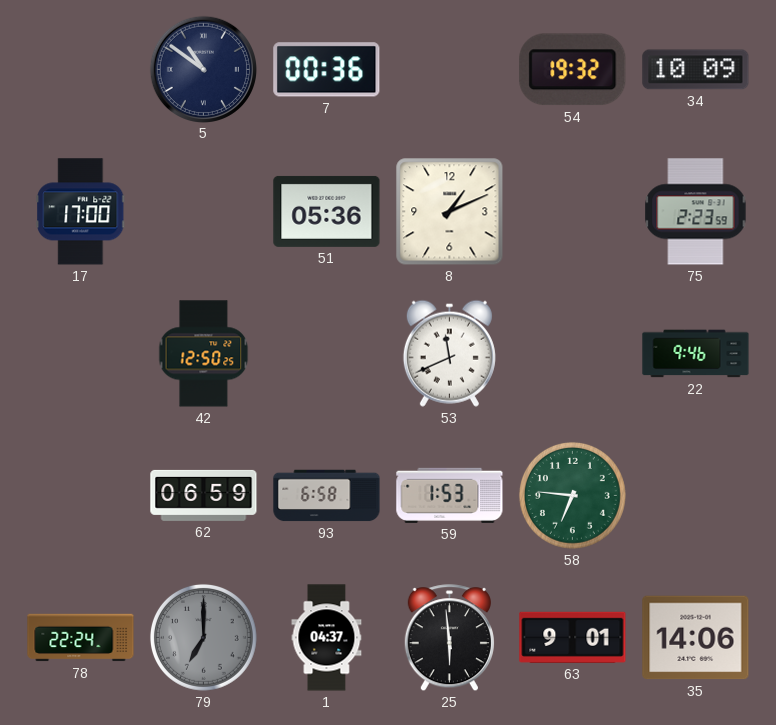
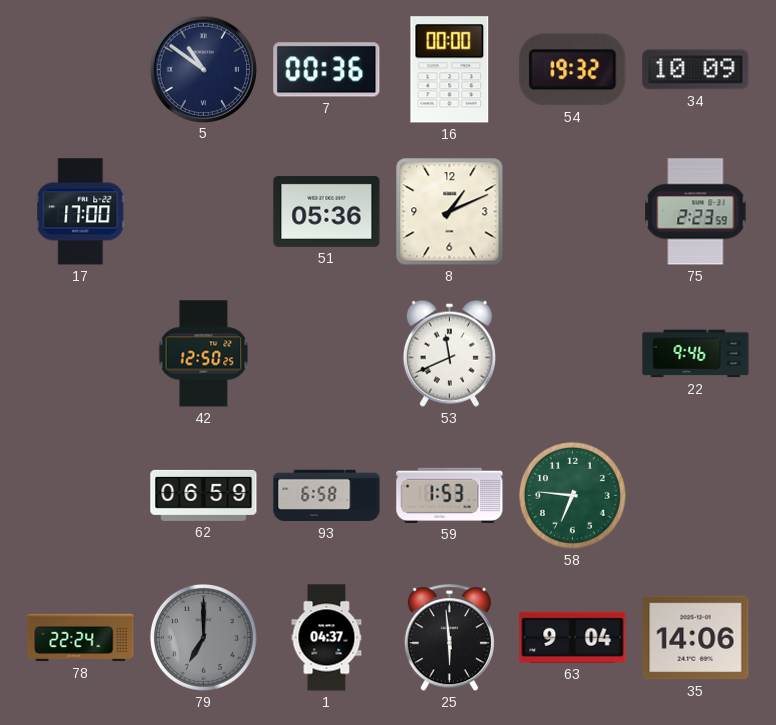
16: none -> 00:00 (450, 70)
63: 9:01 -> 9:04 (573, 637)
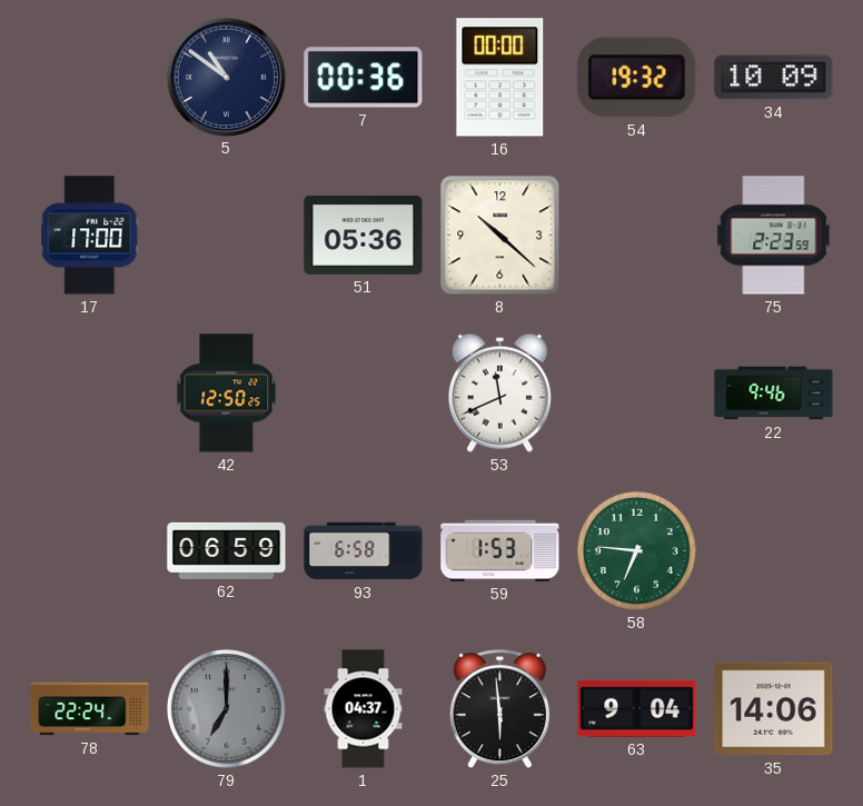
8: 1:11 -> 10:22 (500, 236)
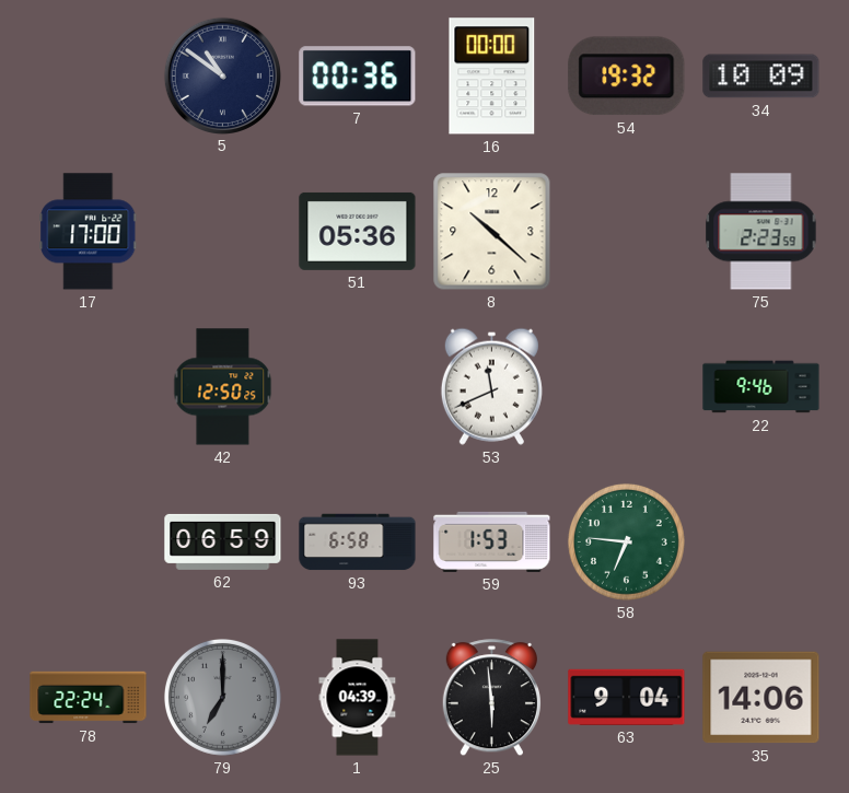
1: 04:37 -> 04:39 (358, 698)
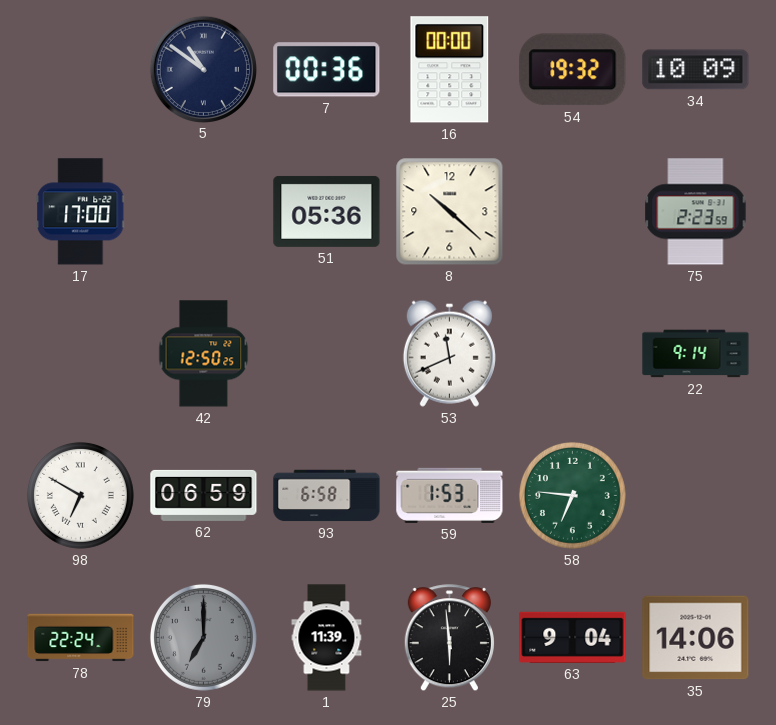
22: 9:46 -> 9:14 (696, 354)
98: none -> 6:50 (80, 495)
1: 04:39 -> 11:39 (327, 638)
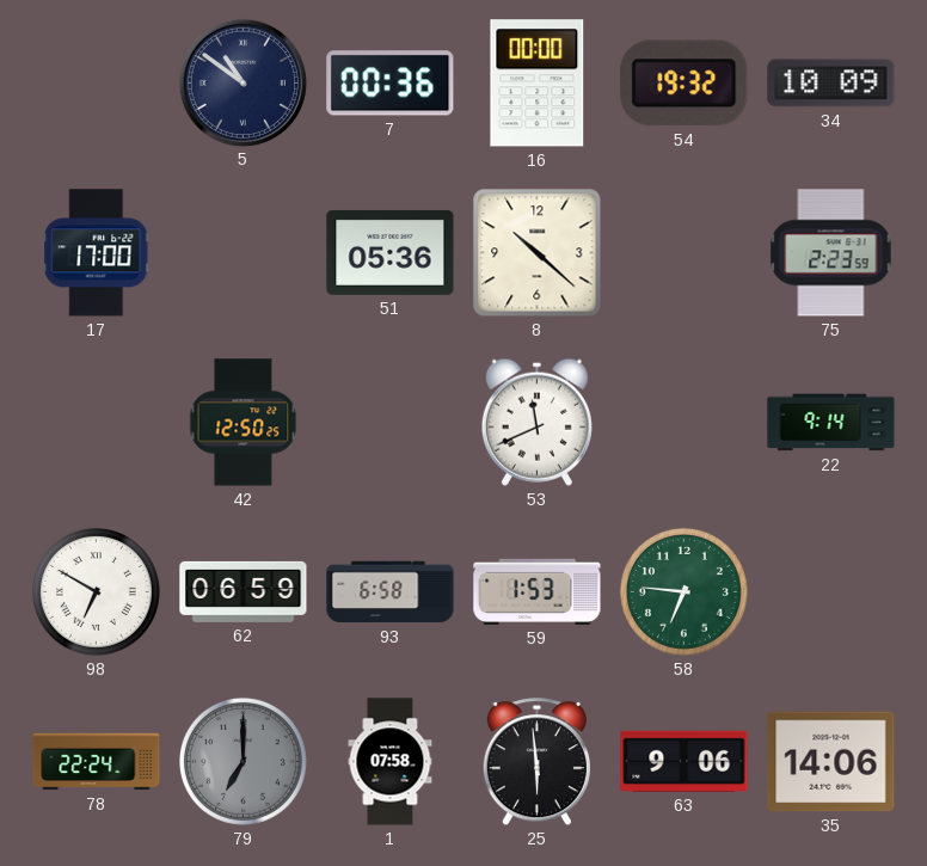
1: 11:39 -> 07:58 (391, 762)
63: 9:04 -> 9:06 (684, 761)
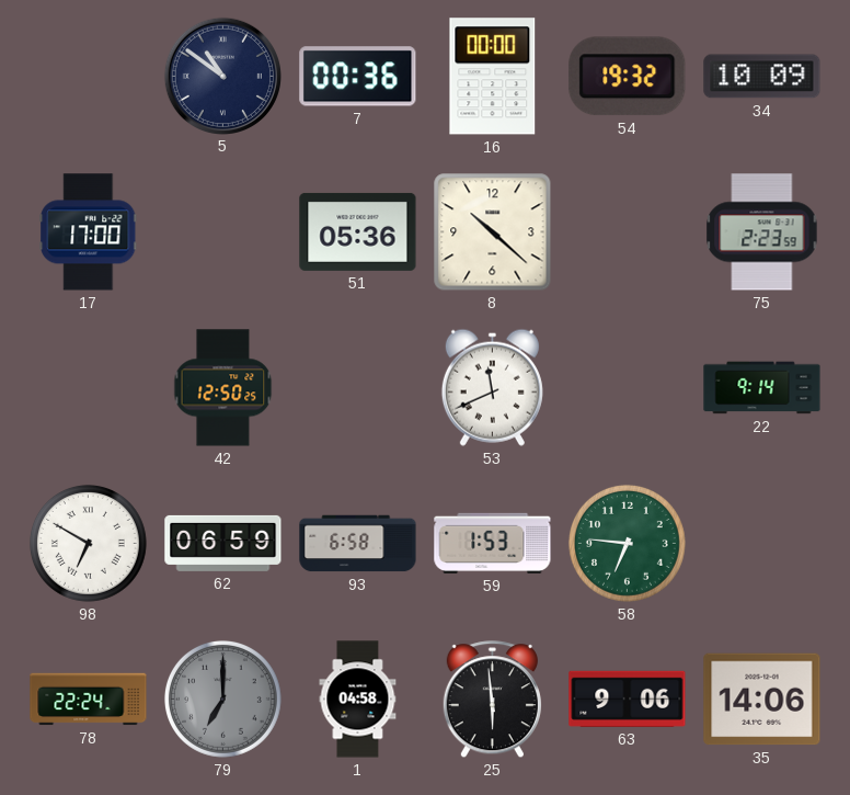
1: 07:58 -> 04:58 (358, 700)
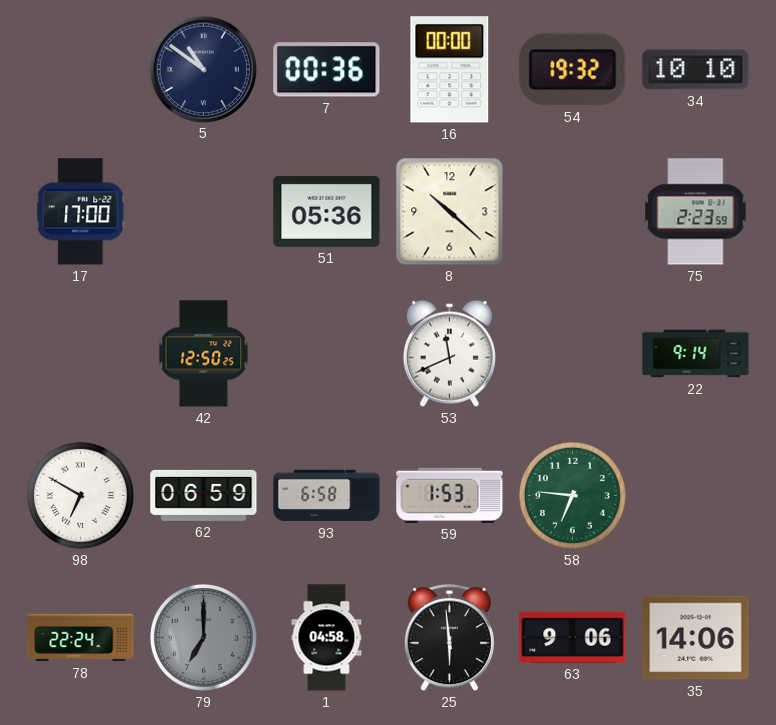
34: 10:09 -> 10:10 (696, 70)
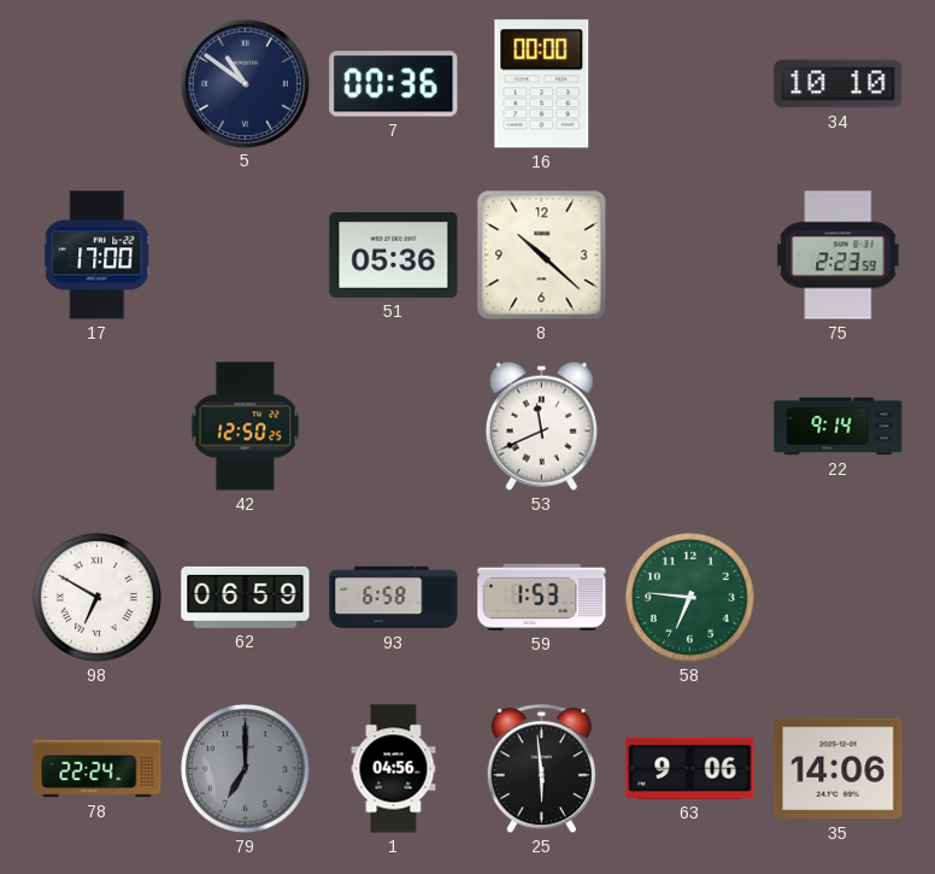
54: 19:32 -> none (573, 70)
1: 04:58 -> 04:56 (394, 769)
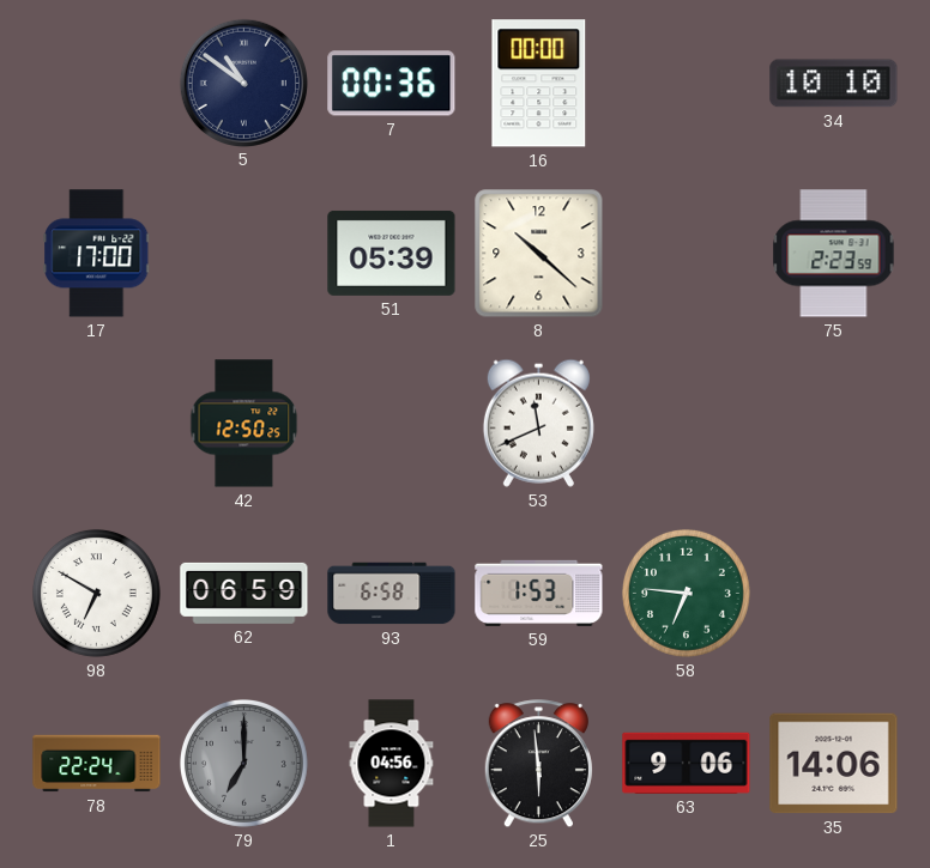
51: 05:36 -> 05:39 (392, 253)
22: 9:14 -> none (839, 427)
